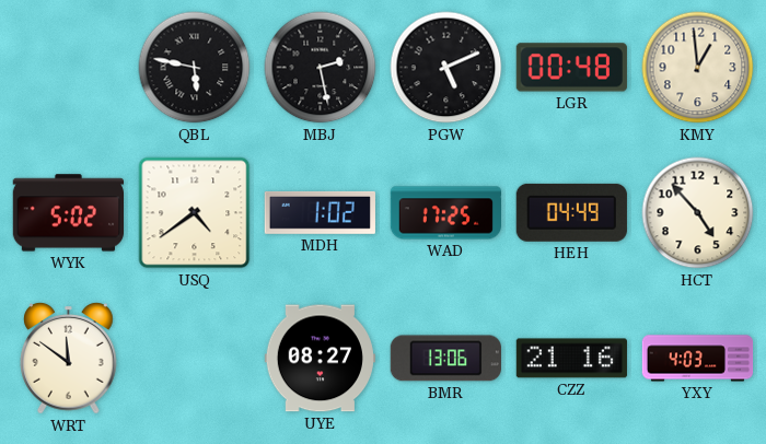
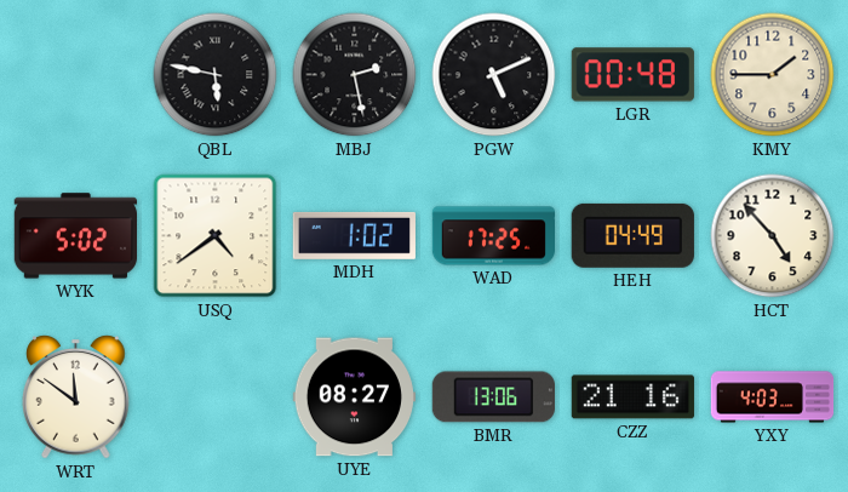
KMY: 12:59 -> 1:45 (773, 75)
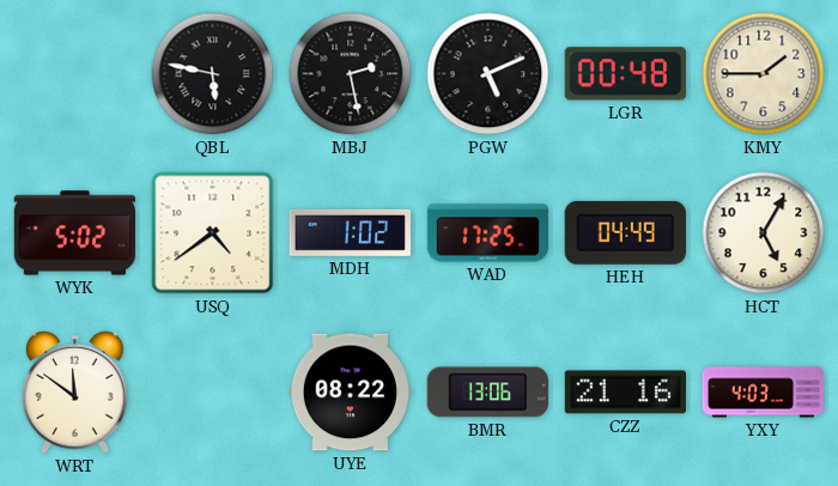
HCT: 4:53 -> 5:05 (764, 233)
UYE: 08:27 -> 08:22 (350, 393)
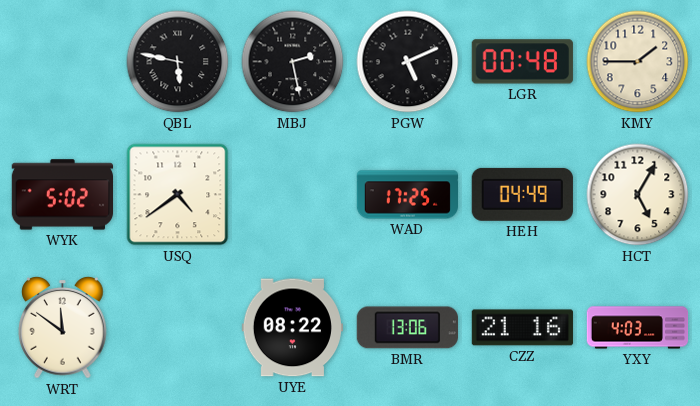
MDH: 1:02 -> none (350, 232)
